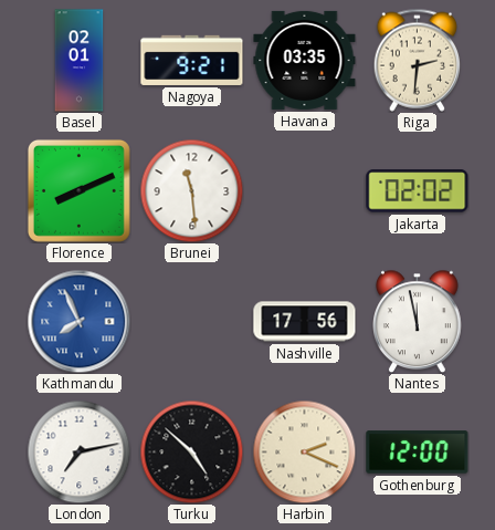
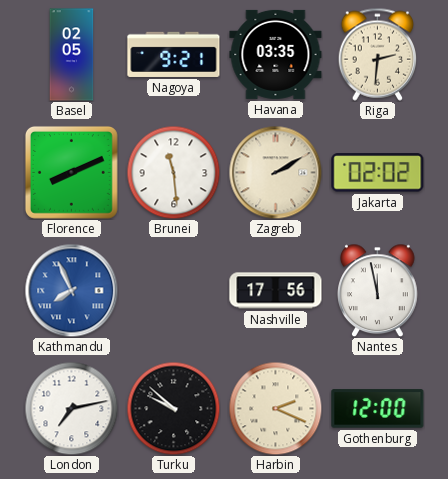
Basel: 02:01 -> 02:05 (72, 55)
Zagreb: none -> 2:10 (275, 172)
Turku: 4:52 -> 9:52 (173, 408)
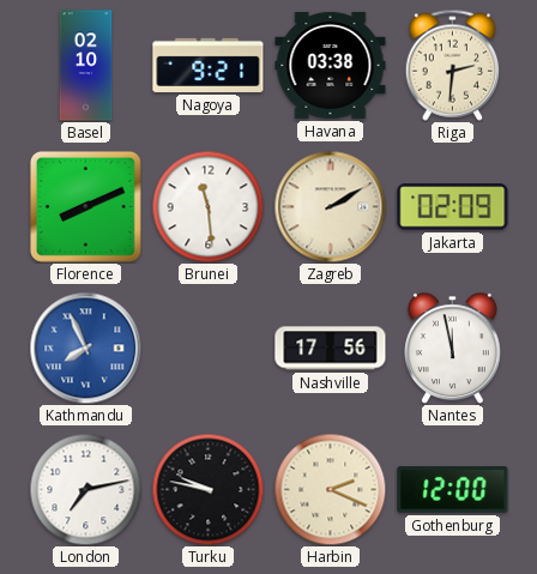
Basel: 02:05 -> 02:10 (86, 66)
Havana: 03:35 -> 03:38 (331, 65)
Jakarta: 02:02 -> 02:09 (453, 207)
Turku: 9:52 -> 9:47 (207, 489)
